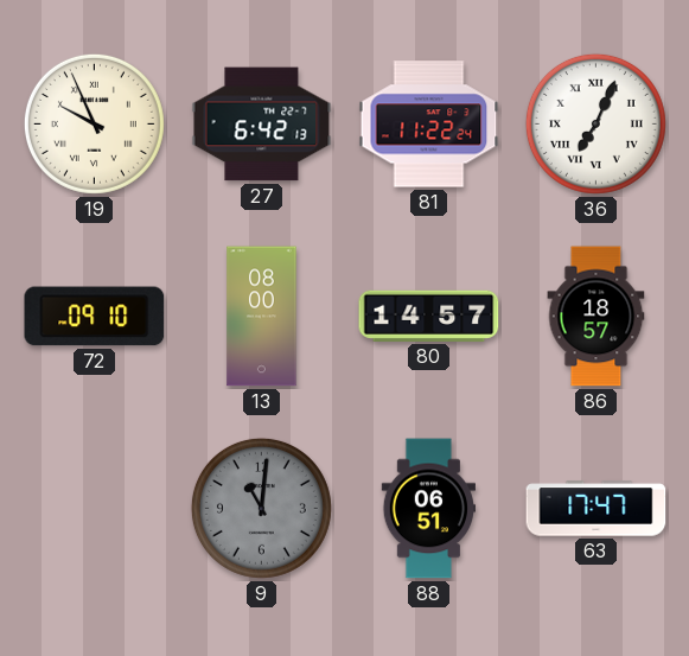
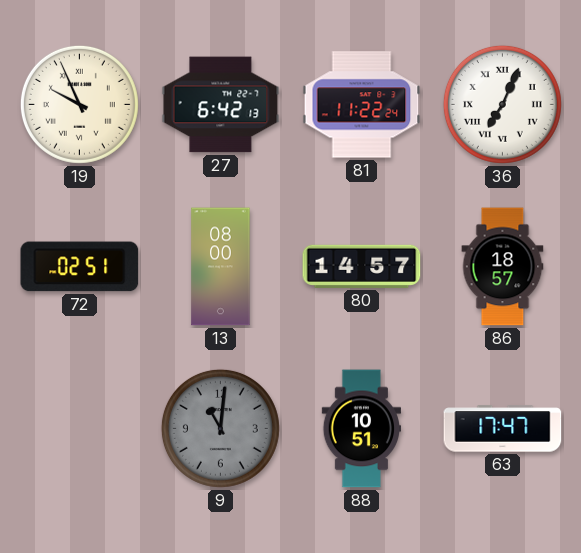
72: 09:10 -> 02:51 (80, 267)
88: 06:51 -> 10:51 (362, 429)
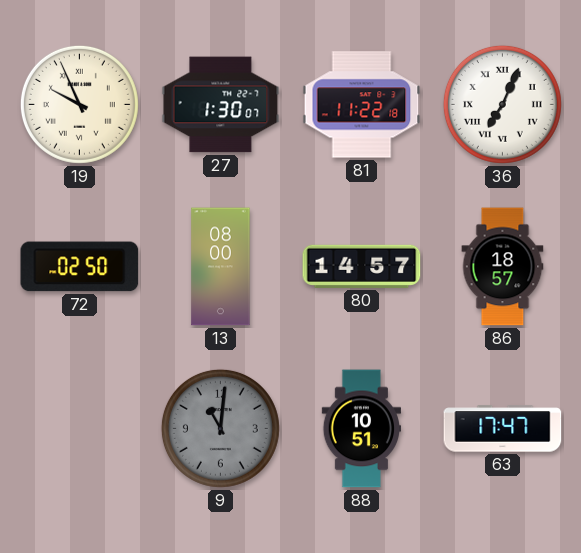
27: 6:42 -> 1:30 (221, 105)
81: 11:22:24 -> 11:22:18 (362, 105)
72: 02:51 -> 02:50 (80, 267)
